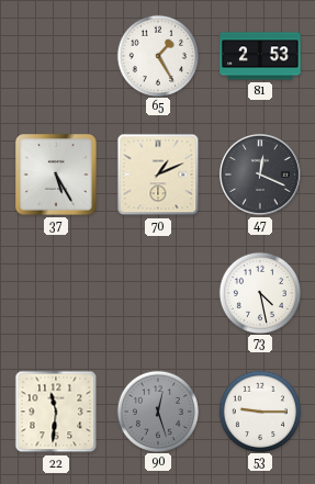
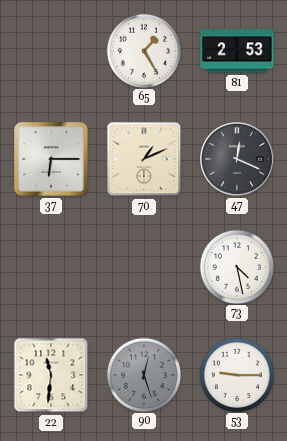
37: 5:25 -> 6:15 (51, 159)
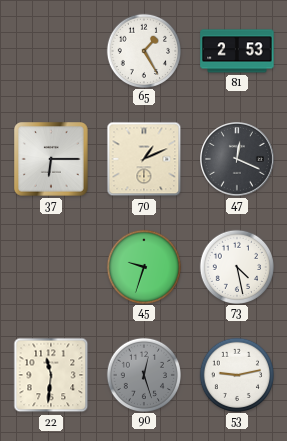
45: none -> 9:33 (143, 266)
53: 9:15 -> 9:13 (236, 374)
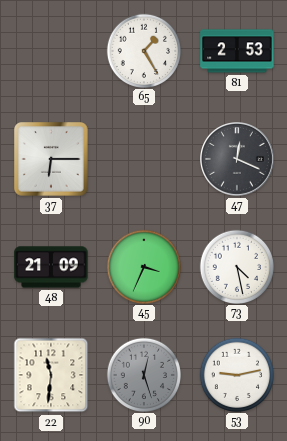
70: 1:11 -> none (144, 159)
48: none -> 21:09 (51, 267)
45: 9:33 -> 3:34 (143, 266)
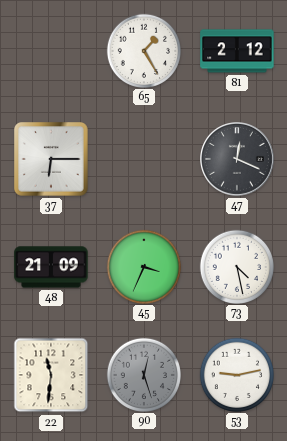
81: 2:53 -> 2:12 (237, 51)
